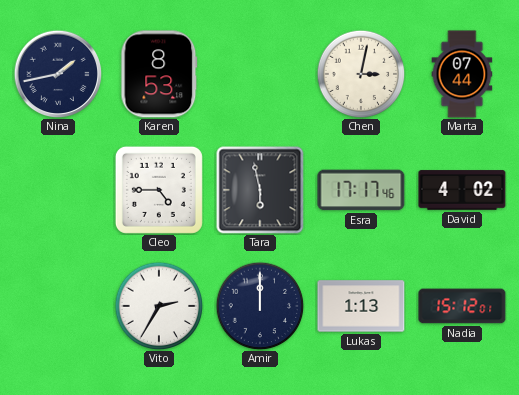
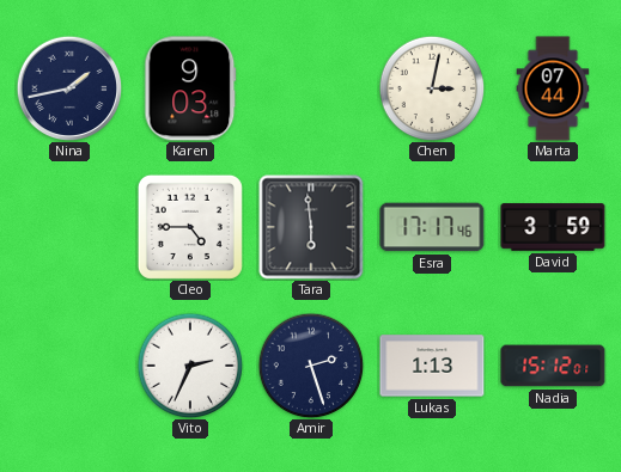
Karen: 8:53 -> 9:03 (190, 88)
Tara: 5:58 -> 5:59 (311, 227)
David: 4:02 -> 3:59 (553, 227)
Vito: 2:35 -> 2:34 (190, 366)
Amir: 12:00 -> 2:27 (311, 366)
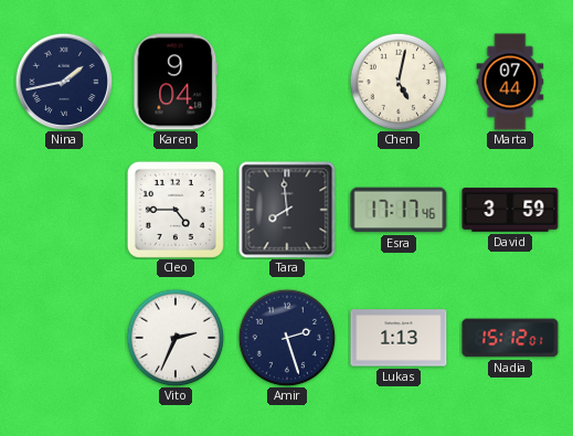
Karen: 9:03 -> 9:04 (176, 82)
Chen: 3:02 -> 5:02 (399, 82)
Tara: 5:59 -> 7:59 (287, 210)
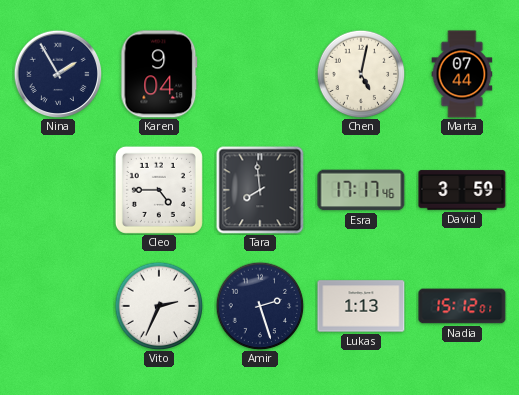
Nina: 1:43 -> 1:55 (58, 74)
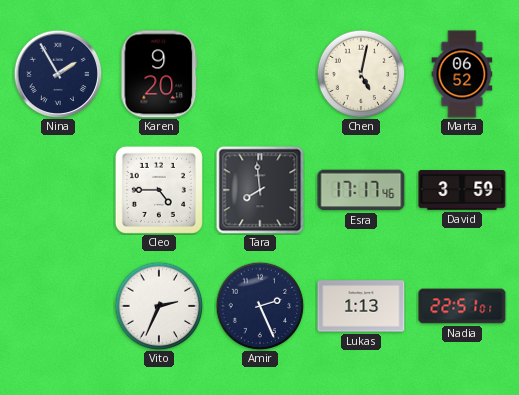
Karen: 9:04 -> 9:20 (159, 74)
Marta: 07:44 -> 06:52 (462, 74)
Amir: 2:27 -> 2:26 (260, 306)
Nadia: 15:12 -> 22:51 (462, 306)
